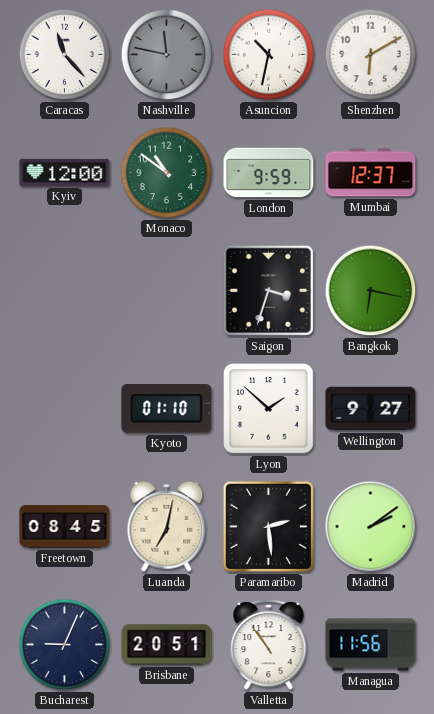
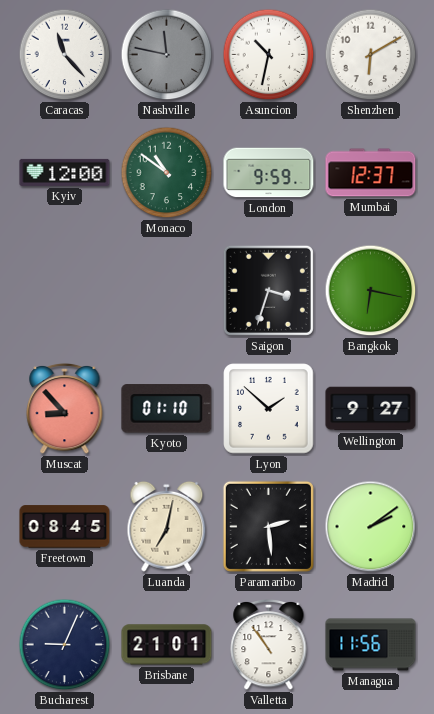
Muscat: none -> 8:53 (65, 408)
Brisbane: 20:51 -> 21:01 (167, 645)
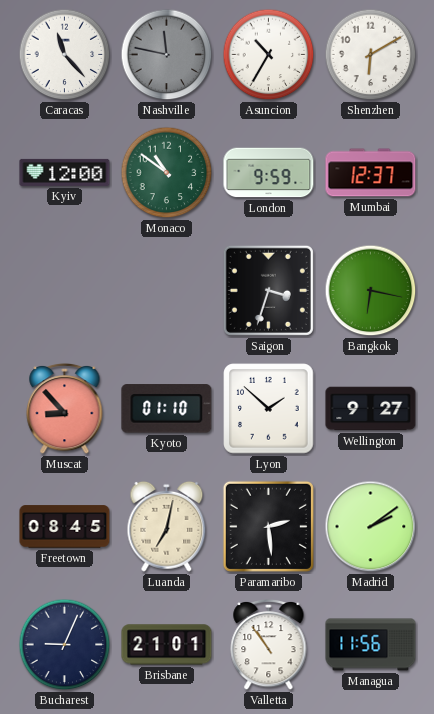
Asuncion: 10:32 -> 10:35 (269, 55)
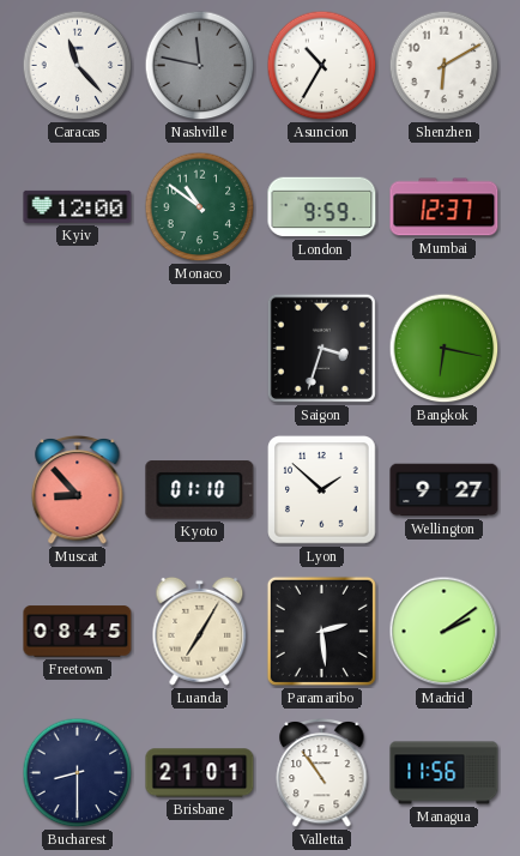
Luanda: 7:02 -> 7:05 (200, 631)
Bucharest: 9:04 -> 8:30 (78, 773)
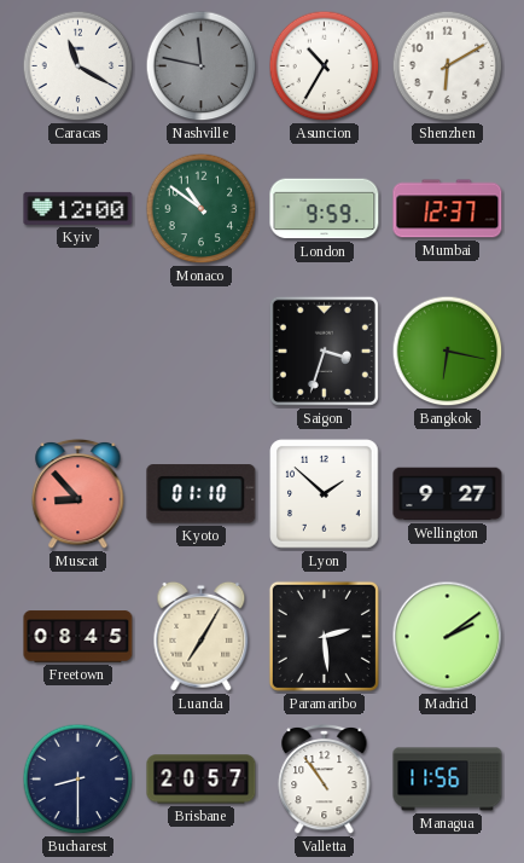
Caracas: 11:23 -> 11:20 (78, 66)
Brisbane: 21:01 -> 20:57 (202, 780)
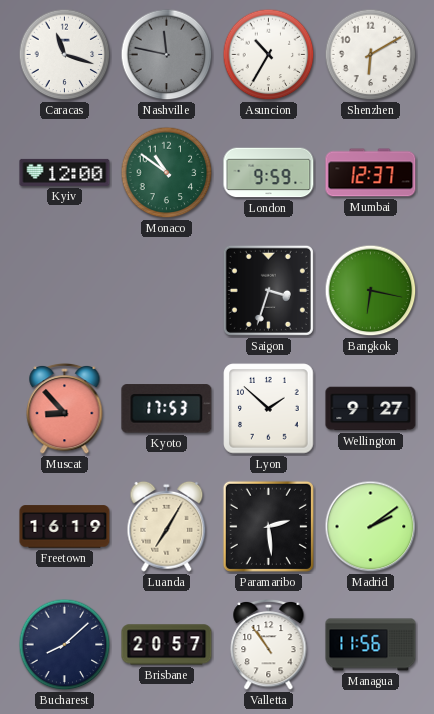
Caracas: 11:20 -> 11:18 (65, 55)
Kyoto: 01:10 -> 17:53 (167, 409)
Freetown: 08:45 -> 16:19 (65, 527)
Bucharest: 8:30 -> 8:08 (65, 645)
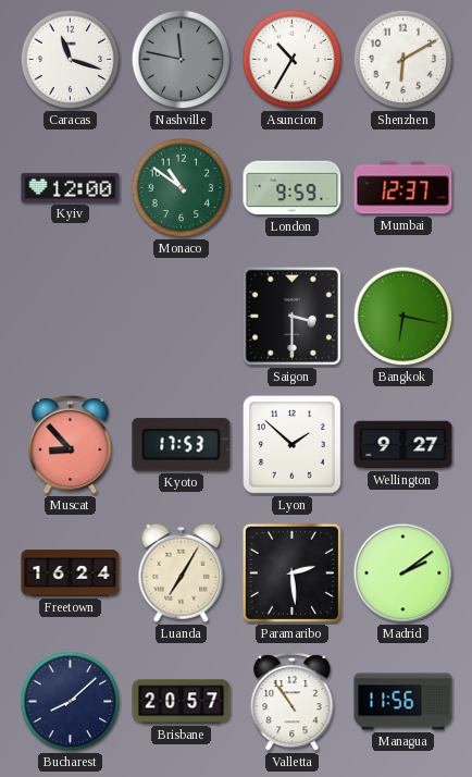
Saigon: 3:33 -> 3:30 (291, 316)
Freetown: 16:19 -> 16:24 (71, 573)
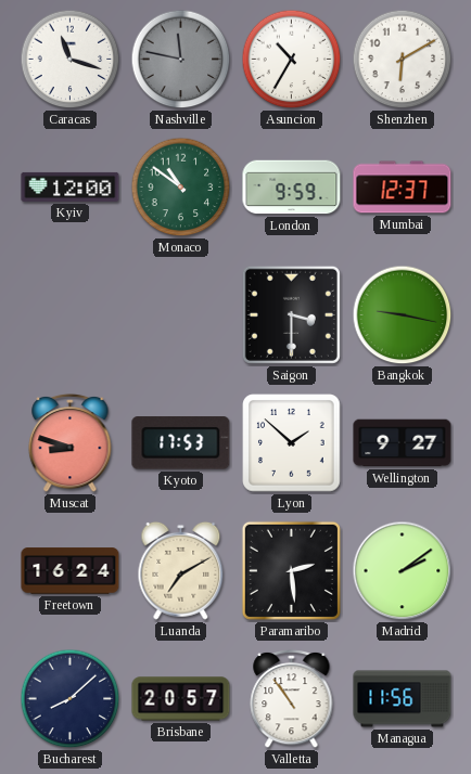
Bangkok: 6:17 -> 9:17 (403, 315)
Muscat: 8:53 -> 8:48 (71, 442)
Luanda: 7:05 -> 7:10 (181, 570)
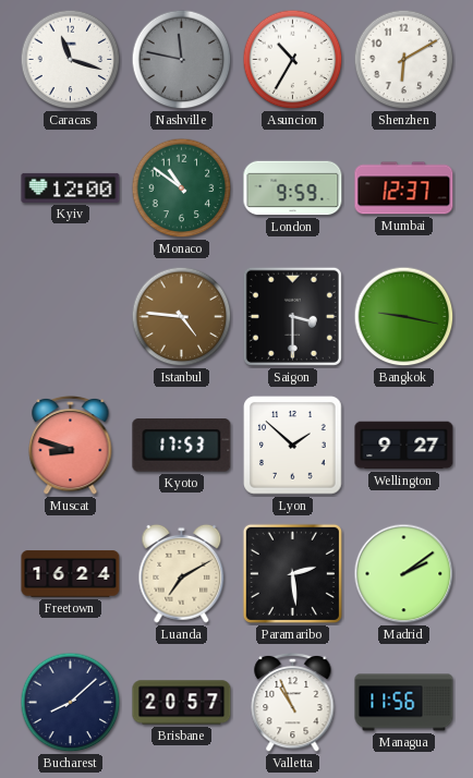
Istanbul: none -> 4:46 (182, 317)
Valletta: 10:54 -> 10:56 (293, 702)
